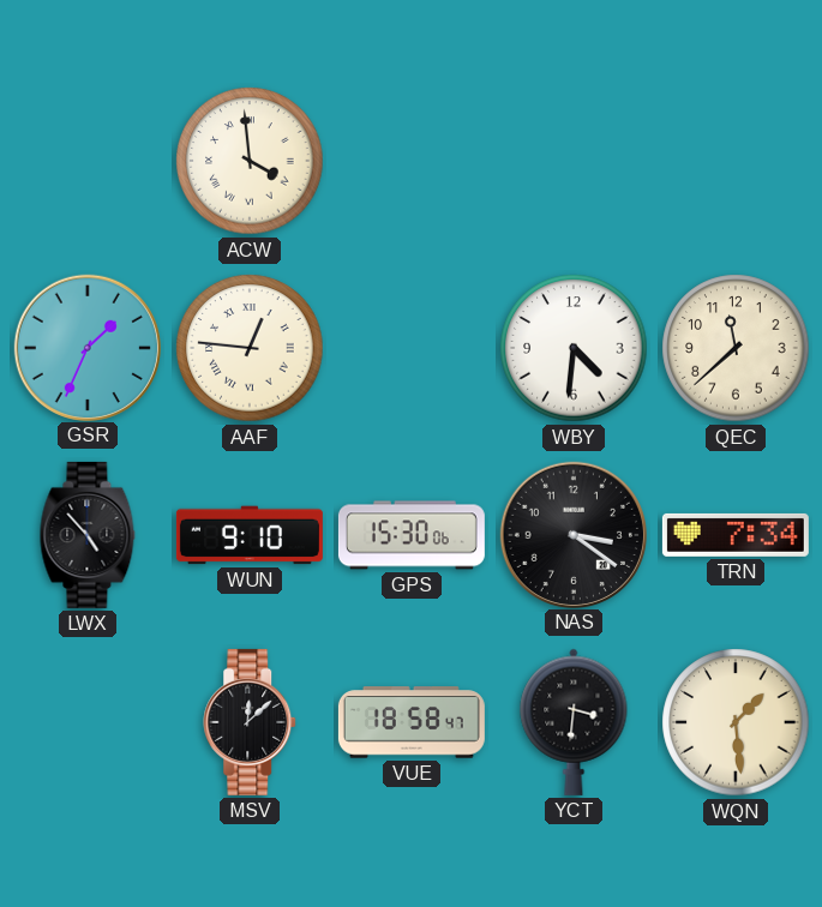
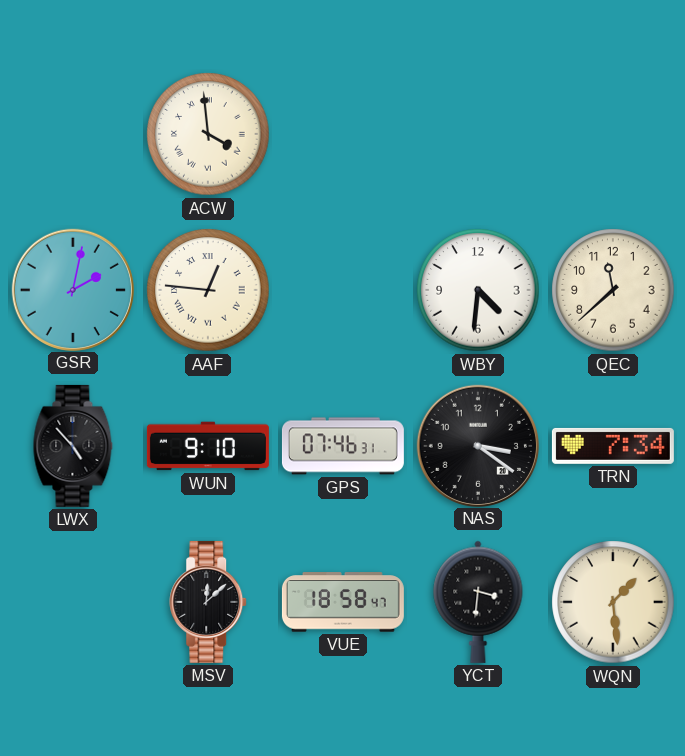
GSR: 1:34 -> 2:02 (72, 289)
GPS: 15:30 -> 07:46 (343, 446)
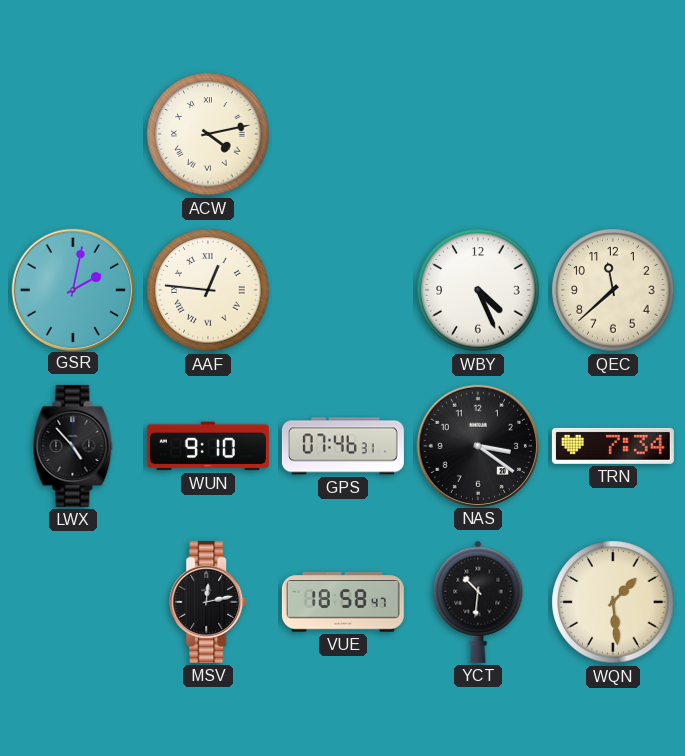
ACW: 3:59 -> 4:13 (208, 134)
WBY: 4:31 -> 4:26 (478, 290)
MSV: 12:08 -> 12:13 (209, 602)
YCT: 3:31 -> 10:31 (478, 602)
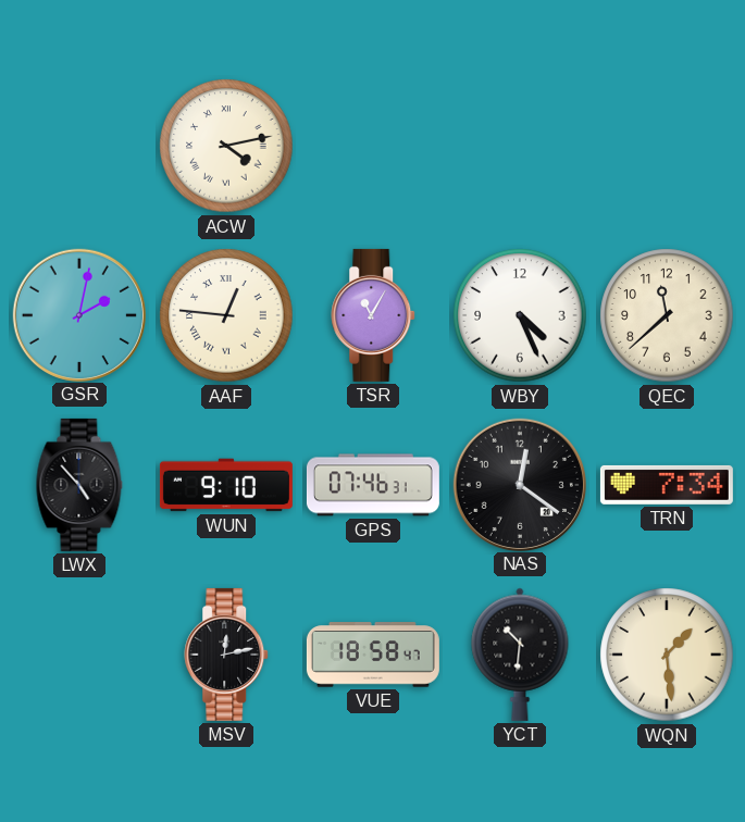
TSR: none -> 11:05 (374, 315)
NAS: 3:21 -> 12:21 (519, 484)
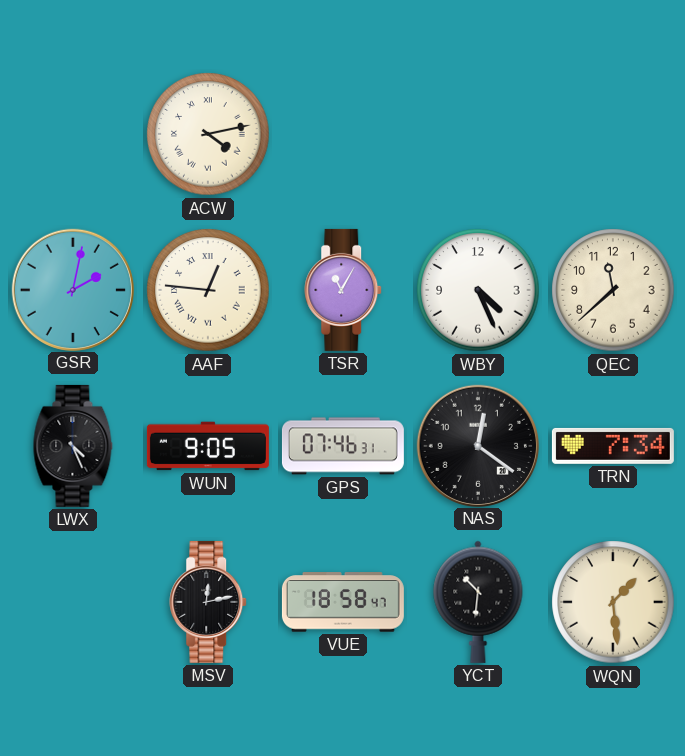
LWX: 4:53 -> 4:26 (73, 446)
WUN: 9:10 -> 9:05 (208, 446)
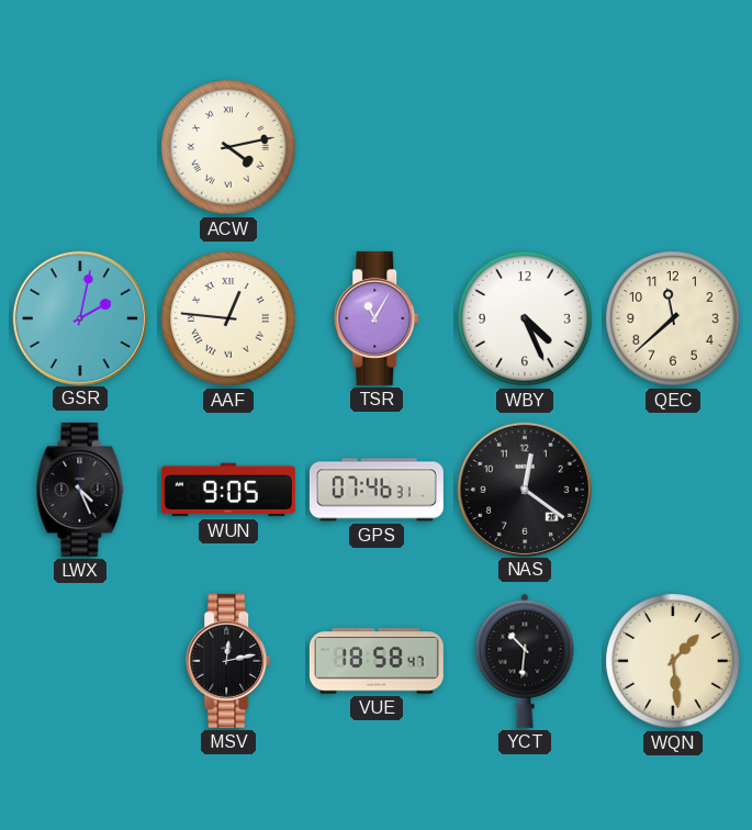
TRN: 7:34 -> none (613, 446)
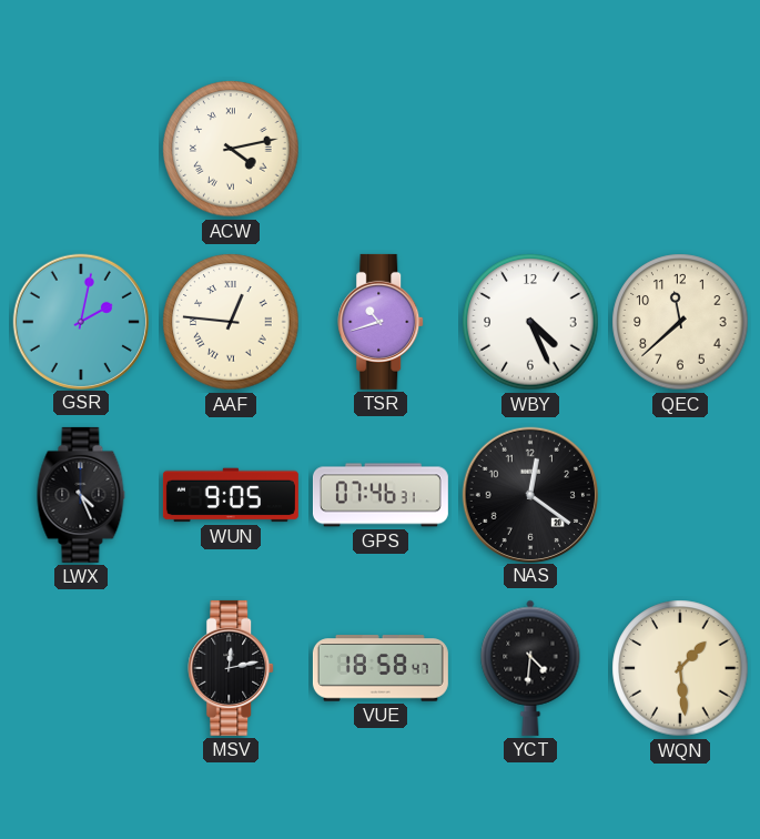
TSR: 11:05 -> 10:42 (382, 322)
YCT: 10:31 -> 4:31 (530, 668)
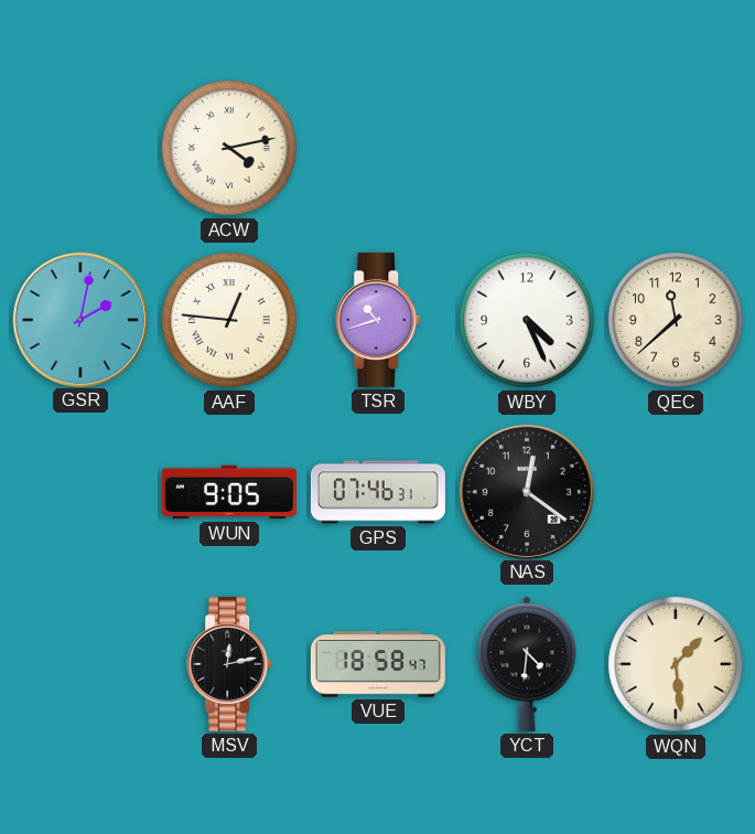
LWX: 4:26 -> none (81, 495)
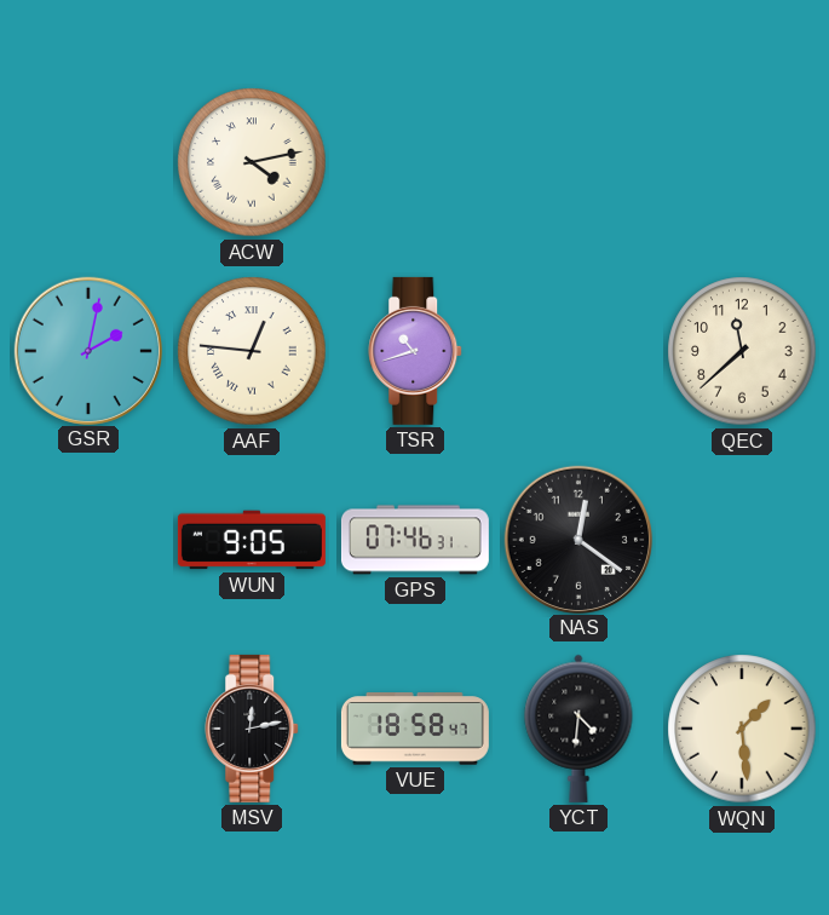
WBY: 4:26 -> none (527, 320)
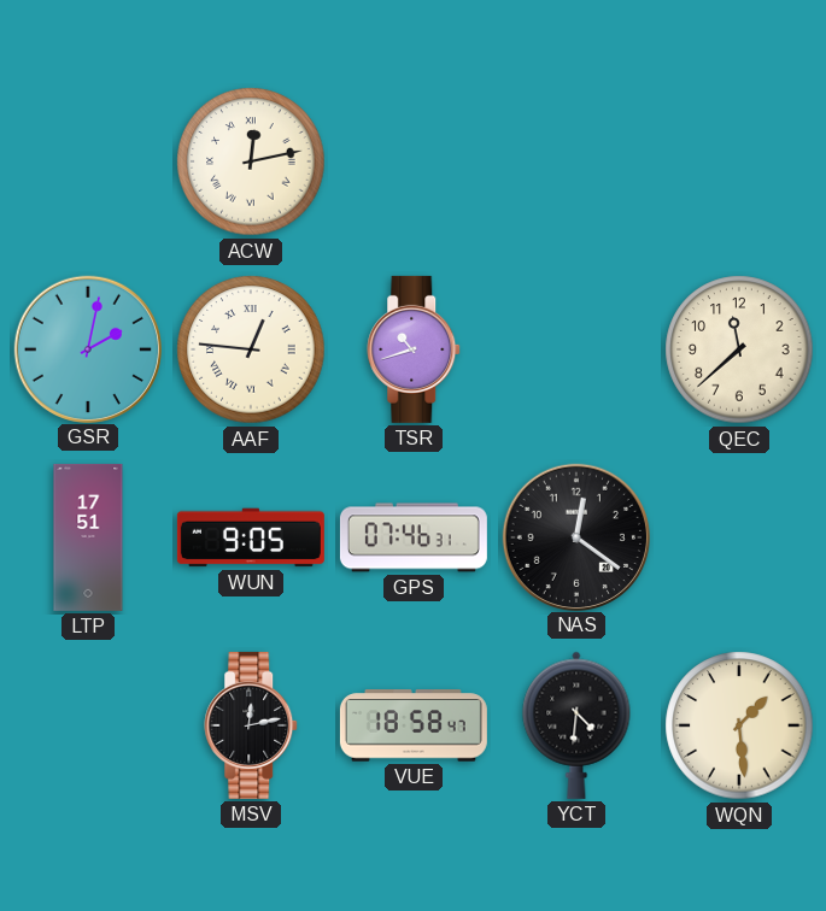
ACW: 4:13 -> 12:13 (251, 161)
LTP: none -> 17:51 (88, 537)
